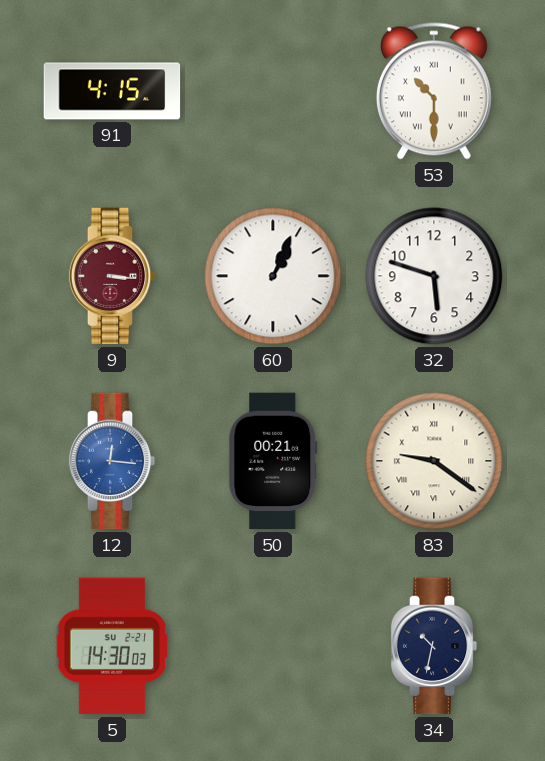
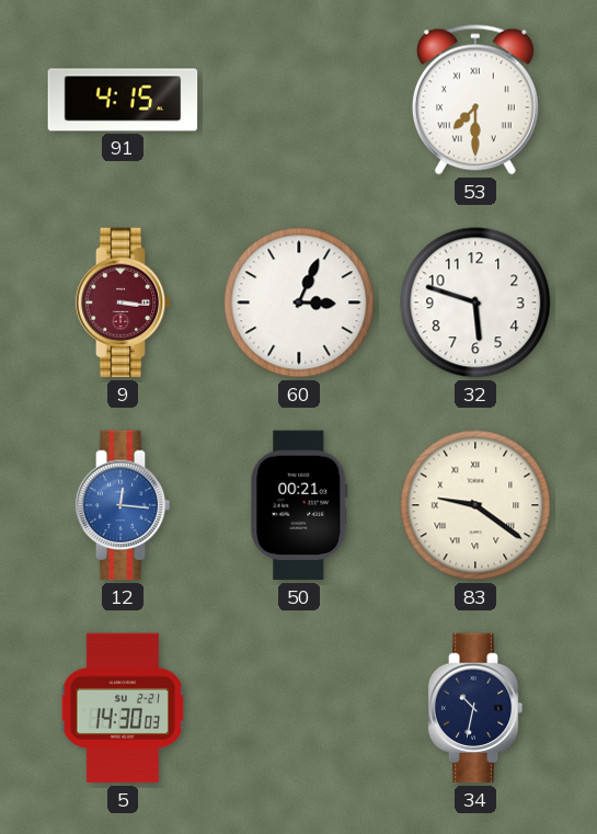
53: 10:30 -> 7:30 (475, 100)
60: 1:04 -> 3:04 (299, 302)
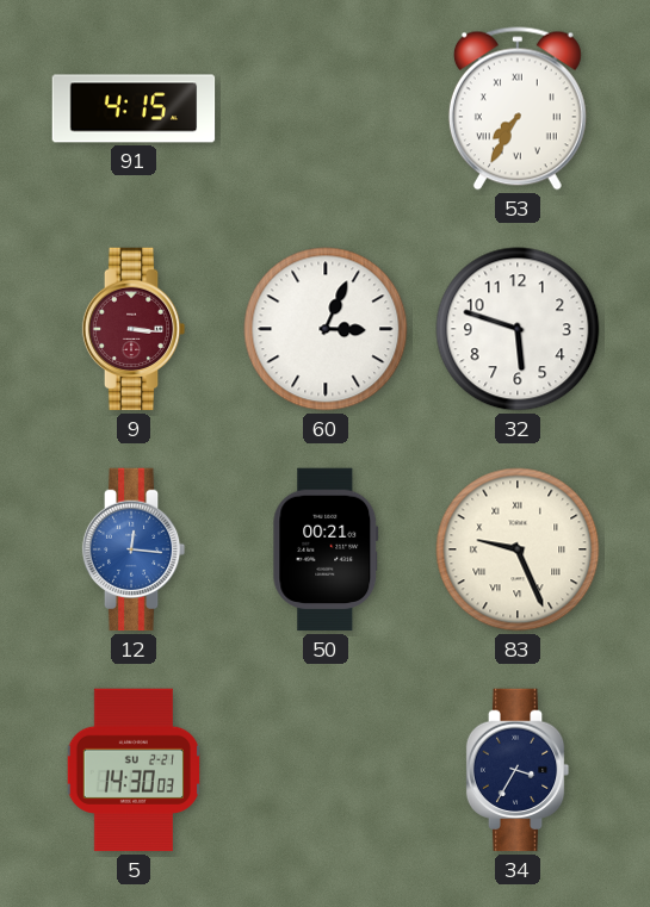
53: 7:30 -> 7:35 (518, 108)
83: 9:21 -> 9:26 (518, 549)
34: 10:32 -> 3:35 (518, 770)
